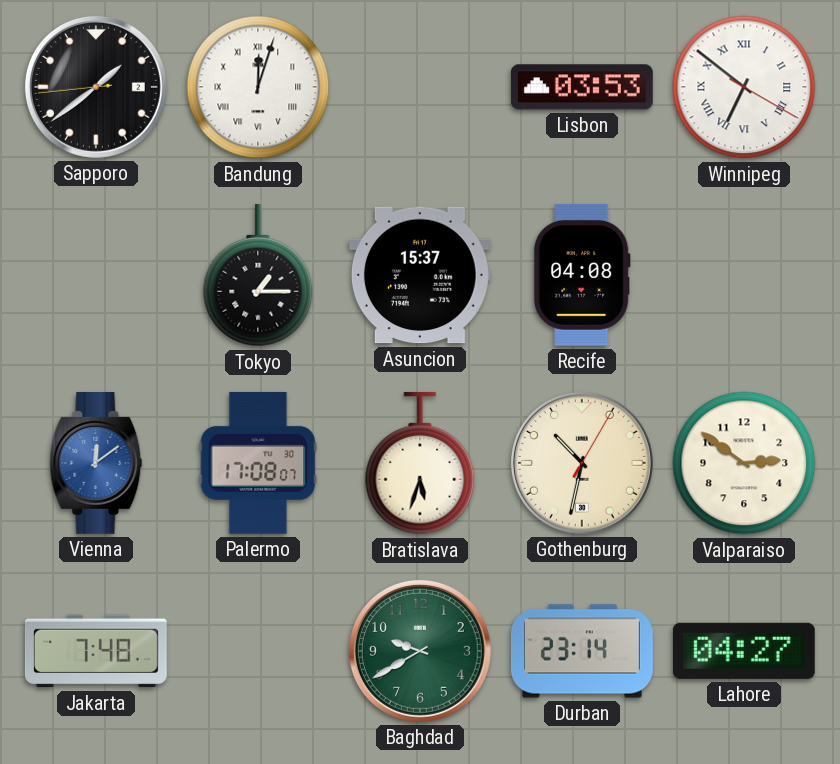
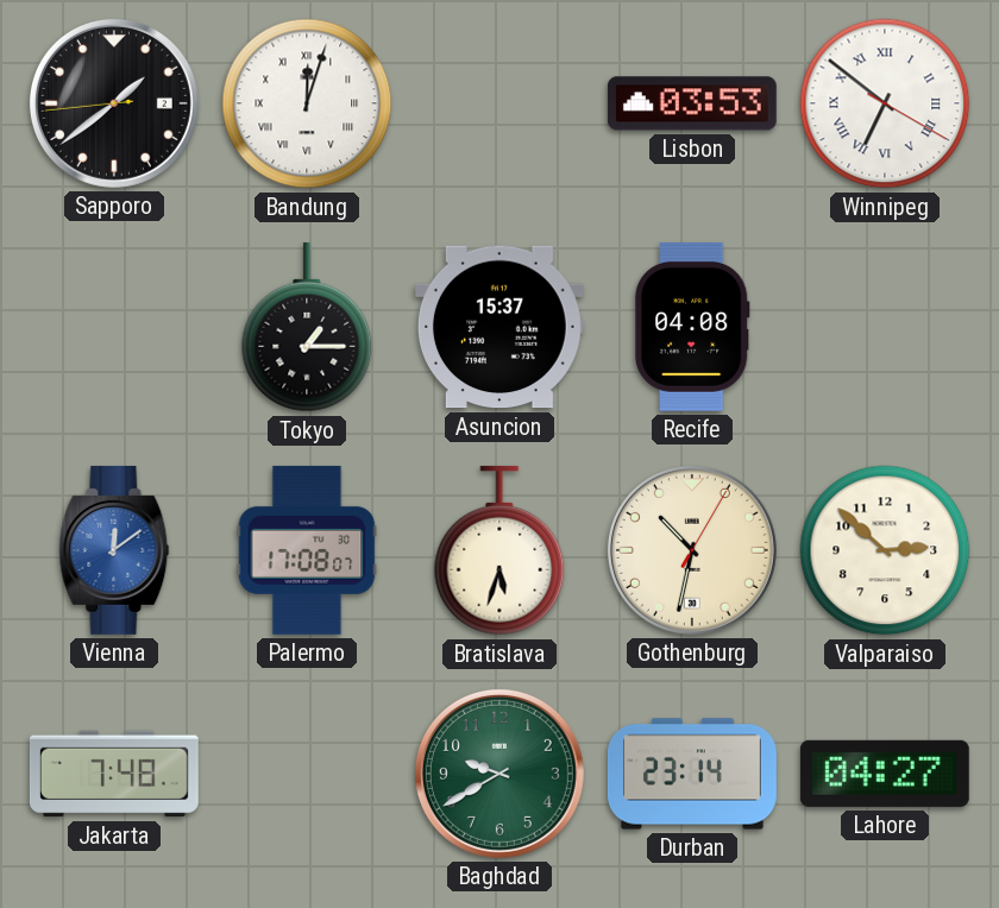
Valparaiso: 2:51 -> 2:52 (885, 550)
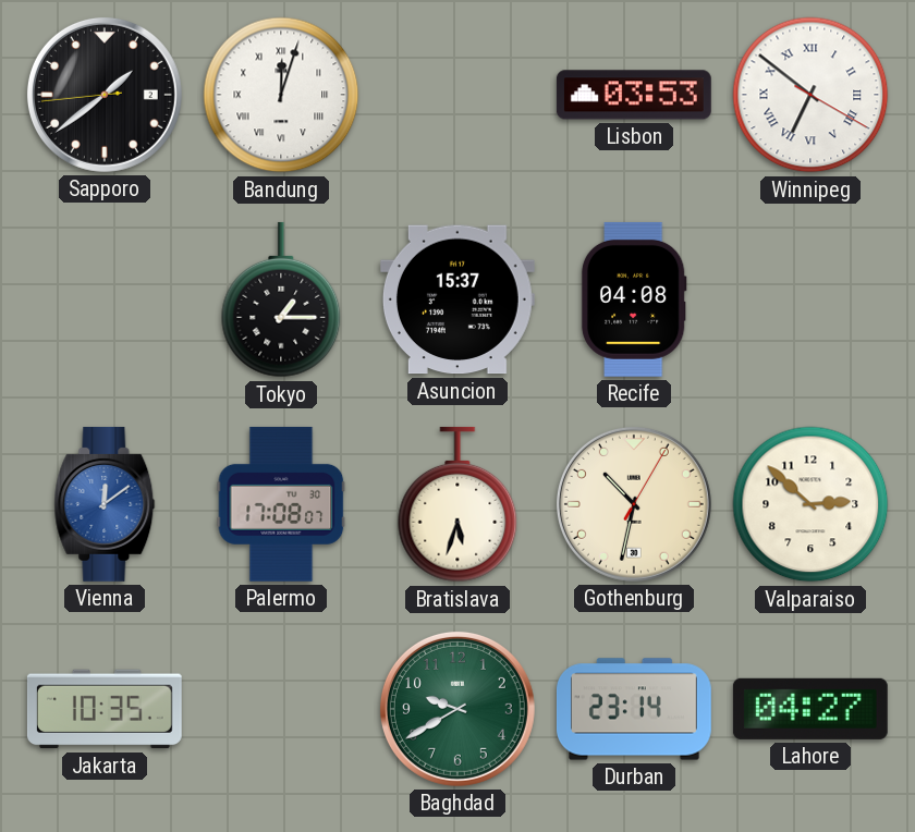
Jakarta: 7:48 -> 10:35 (105, 709)
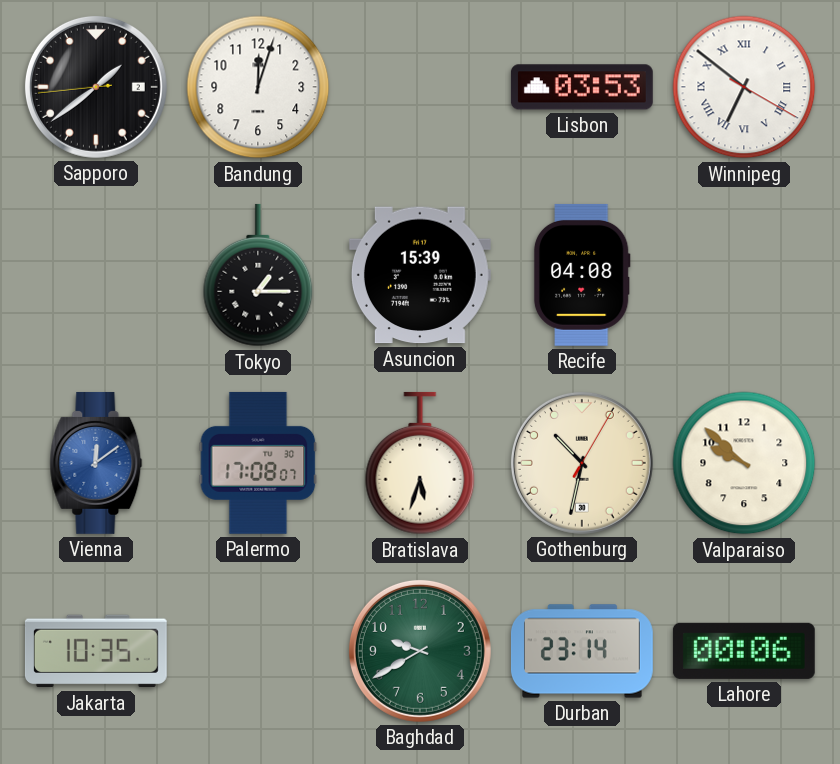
Bandung numerals: Roman -> Arabic (258, 87)
Asuncion: 15:37 -> 15:39 (420, 275)
Valparaiso: 2:52 -> 9:52 (744, 463)
Lahore: 04:27 -> 00:06 (744, 651)
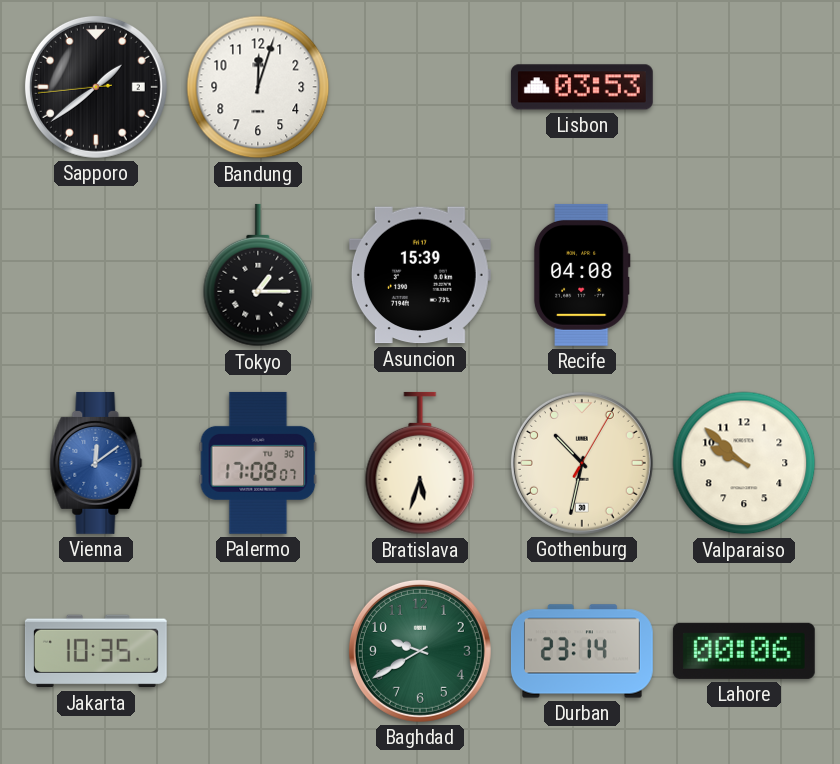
Winnipeg: 6:51 -> none (744, 87)
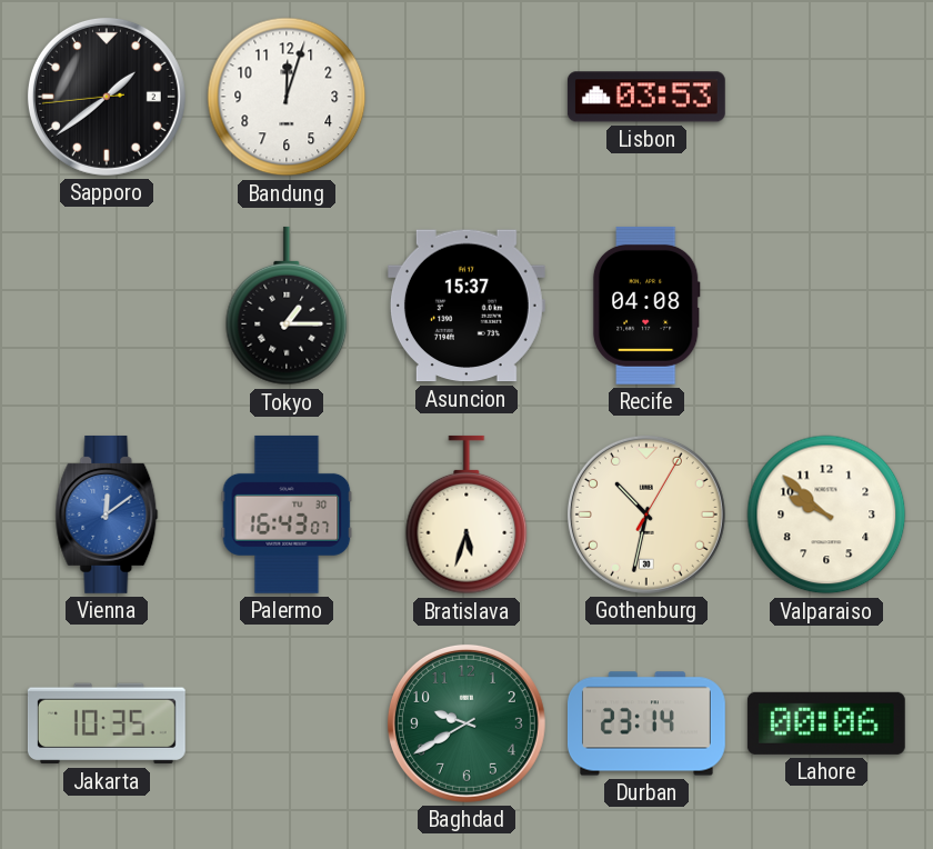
Asuncion: 15:39 -> 15:37 (466, 306)
Palermo: 17:08 -> 16:43 (287, 515)
